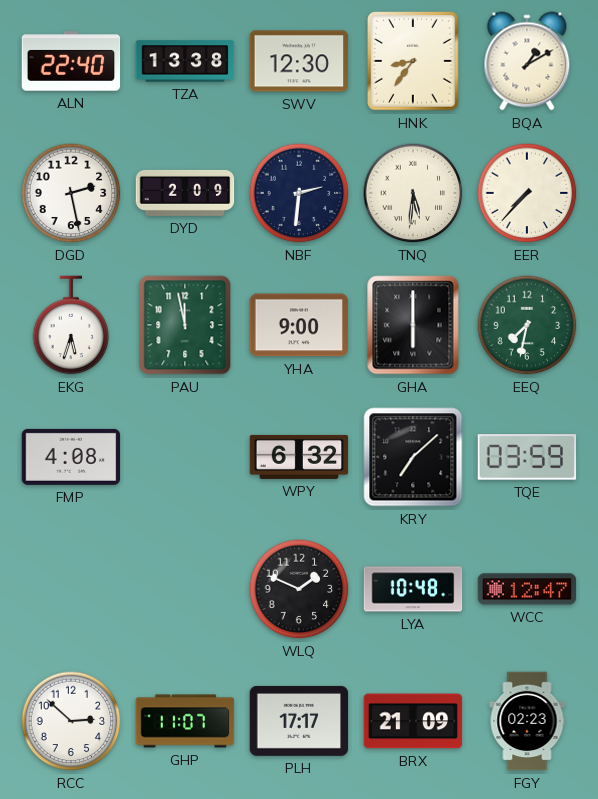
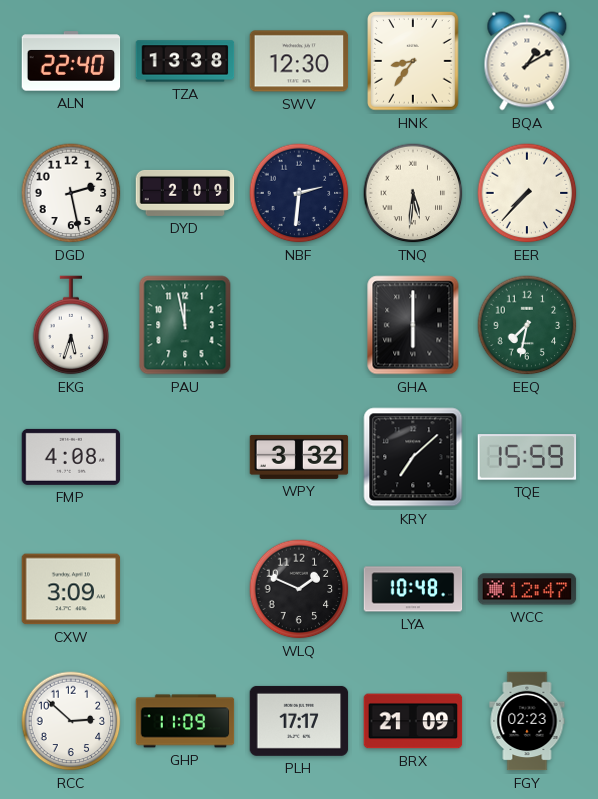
YHA: 9:00 -> none (299, 325)
WPY: 6:32 -> 3:32 (299, 457)
TQE: 03:59 -> 15:59 (527, 457)
CXW: none -> 3:09 (71, 589)
GHP: 11:07 -> 11:09 (185, 721)
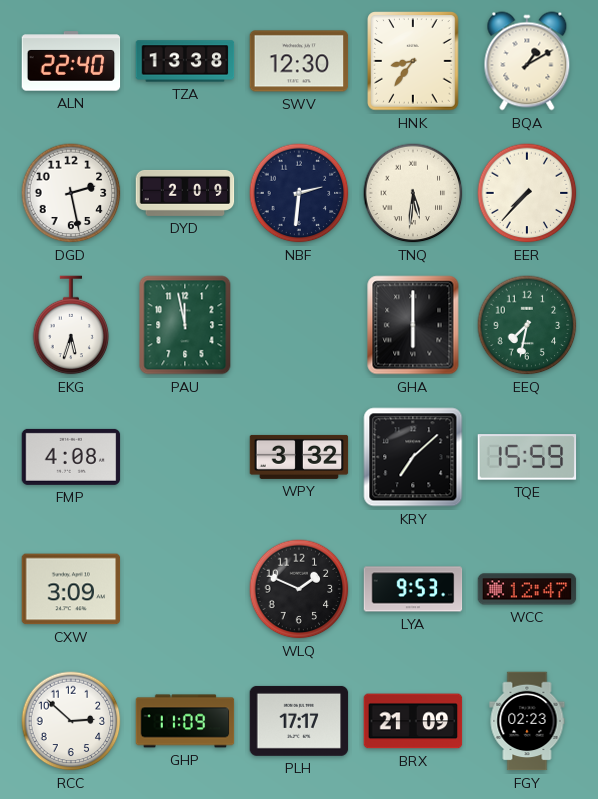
LYA: 10:48 -> 9:53 (413, 589)
